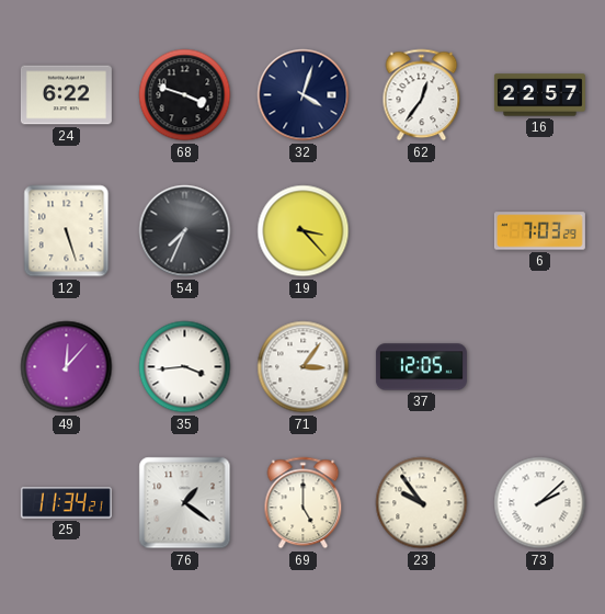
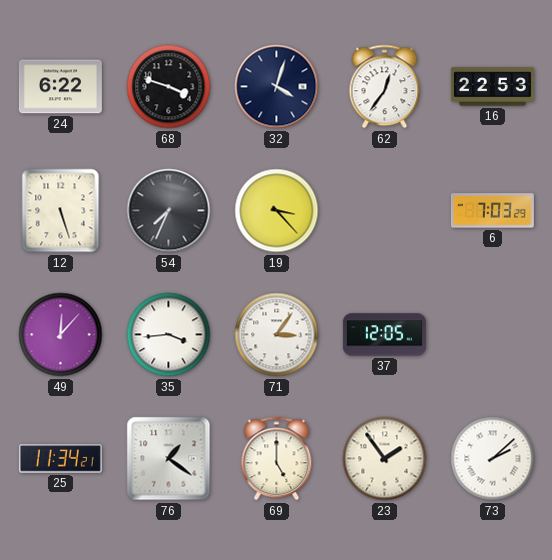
16: 22:57 -> 22:53 (492, 87)
23: 9:54 -> 1:54 (385, 459)
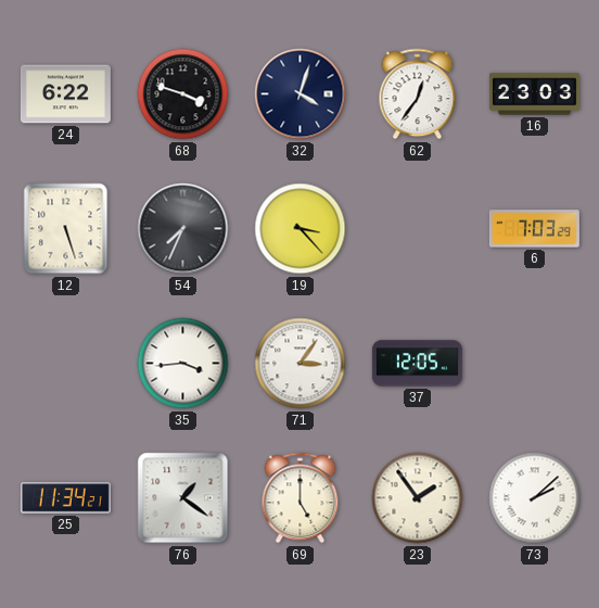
16: 22:53 -> 23:03 (534, 94)
49: 12:07 -> none (61, 335)
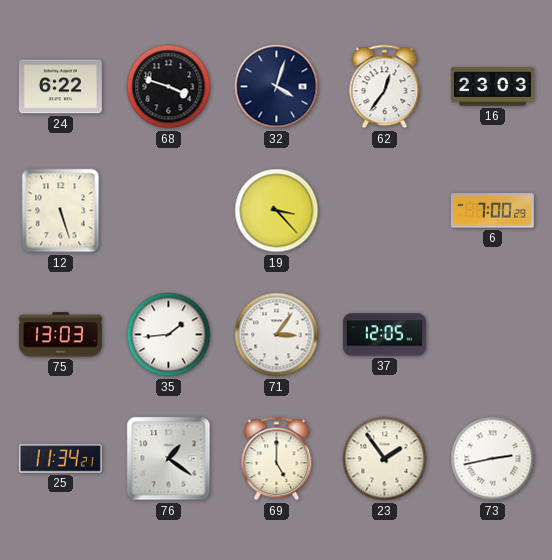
54: 7:34 -> none (183, 229)
6: 7:03 -> 7:00 (492, 211)
75: none -> 13:03 (60, 335)
35: 3:44 -> 1:44 (169, 335)
73: 2:08 -> 2:43 (493, 459)
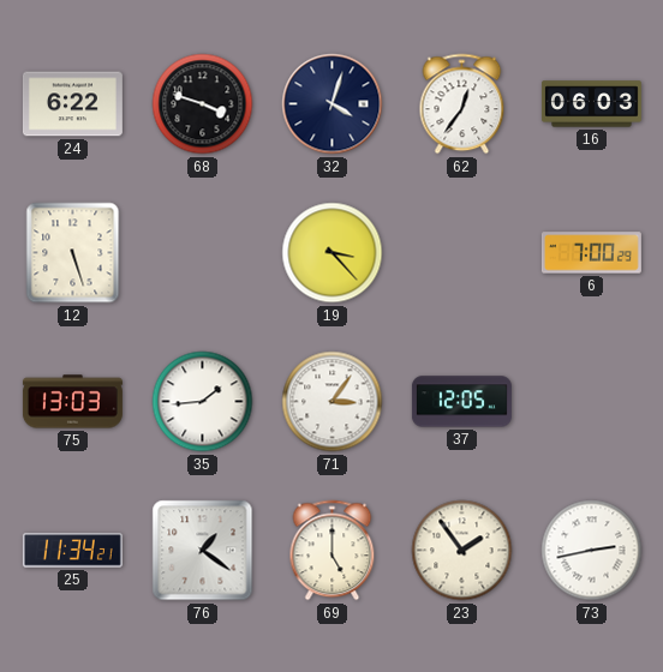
16: 23:03 -> 06:03 (591, 104)
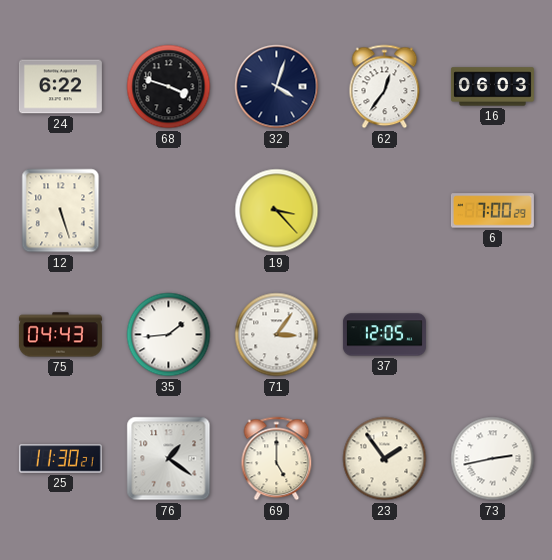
75: 13:03 -> 04:43 (60, 335)
25: 11:34 -> 11:30 (60, 459)
